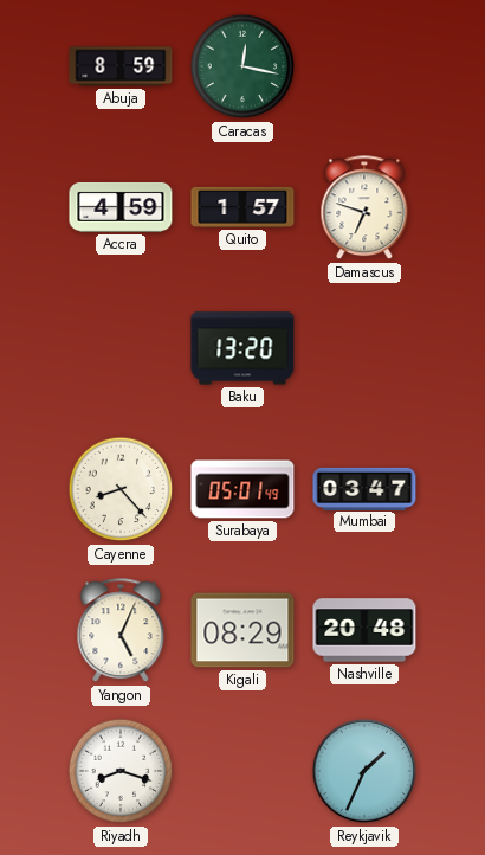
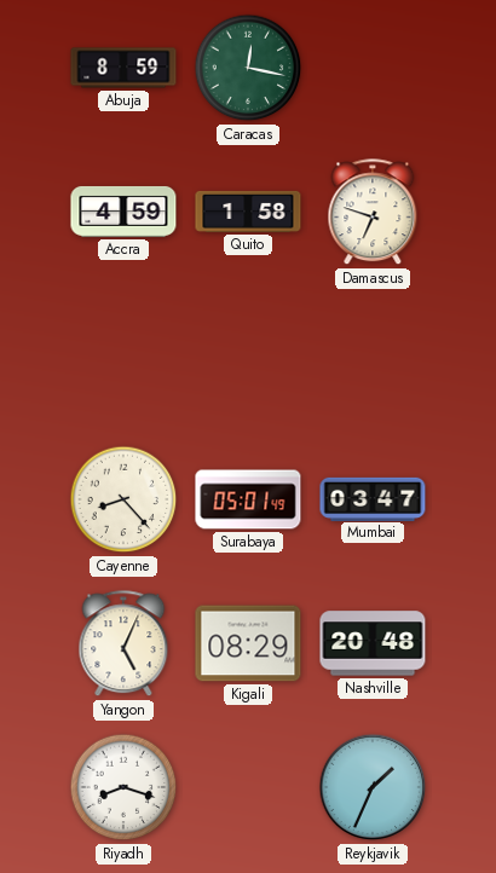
Quito: 1:57 -> 1:58 (248, 212)
Baku: 13:20 -> none (242, 348)
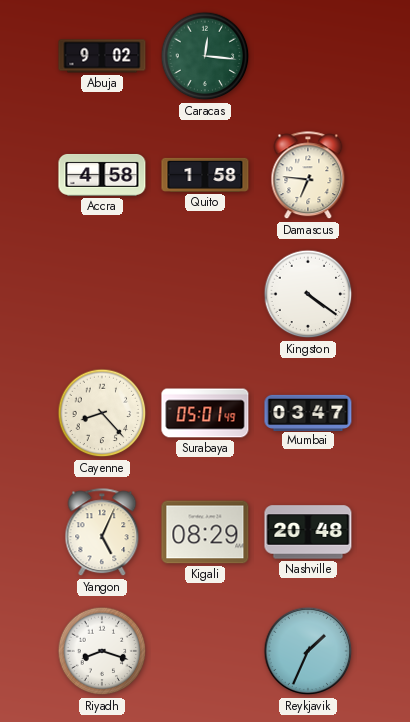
Abuja: 8:59 -> 9:02 (102, 56)
Caracas: 12:17 -> 12:16 (205, 56)
Accra: 4:59 -> 4:58 (102, 175)
Damascus: 6:48 -> 6:46 (308, 176)
Kingston: none -> 4:21 (308, 294)
